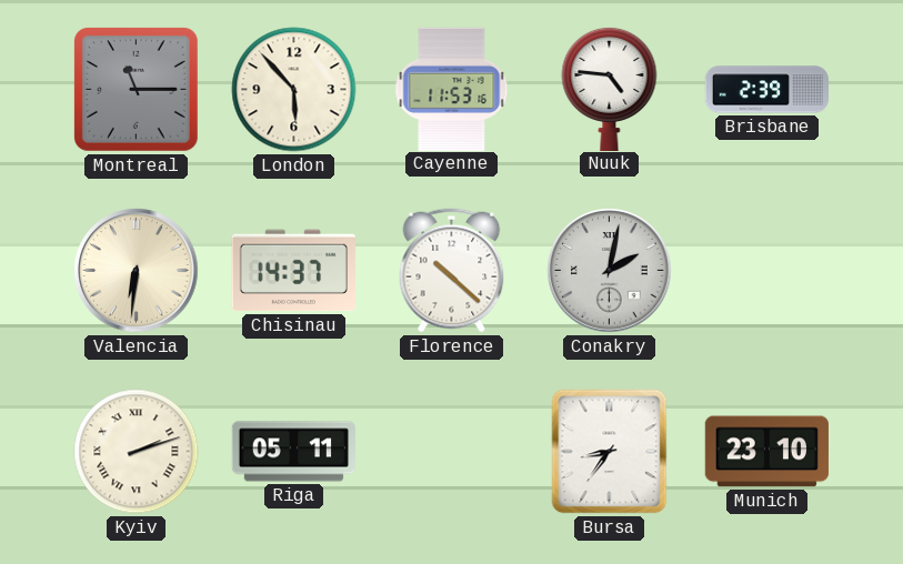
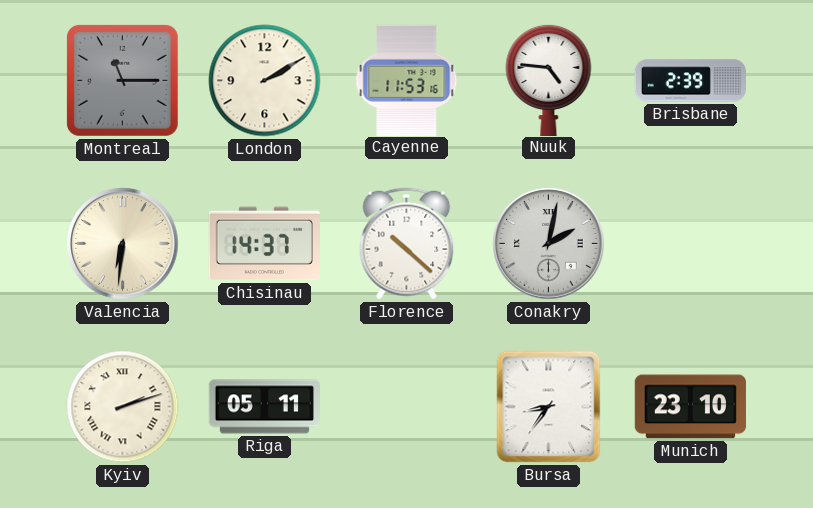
London: 5:53 -> 2:10 (265, 81)
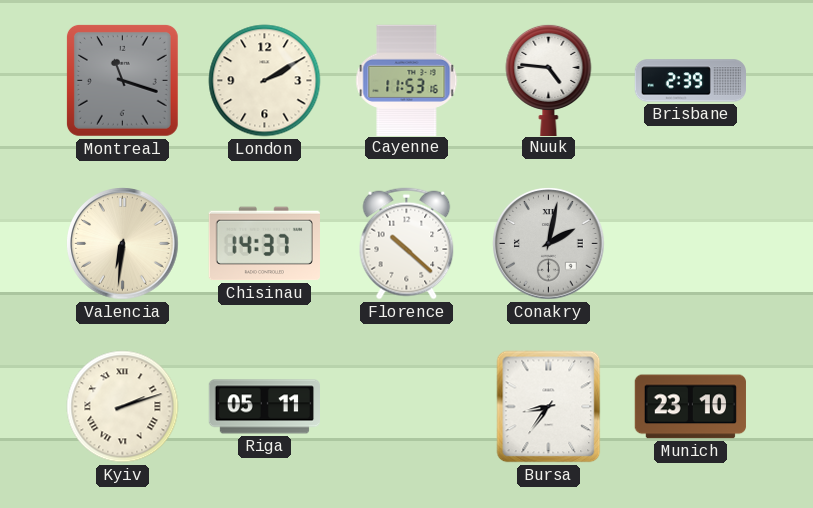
Montreal: 11:15 -> 11:18 (122, 80)
